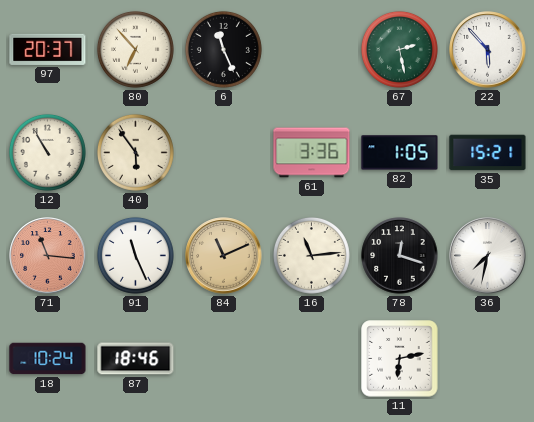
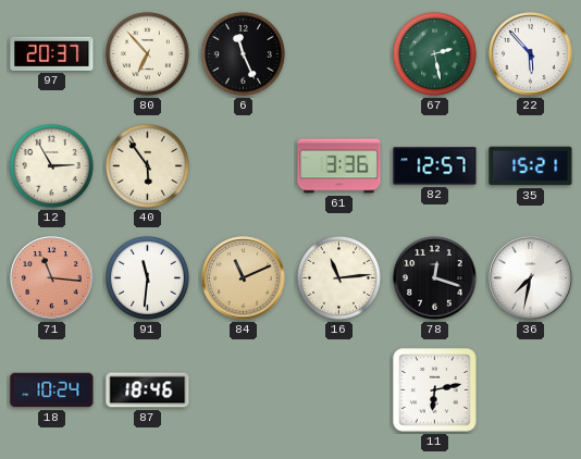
12: 10:55 -> 2:55 (51, 165)
82: 1:05 -> 12:57 (435, 166)
91: 11:26 -> 11:31 (147, 277)
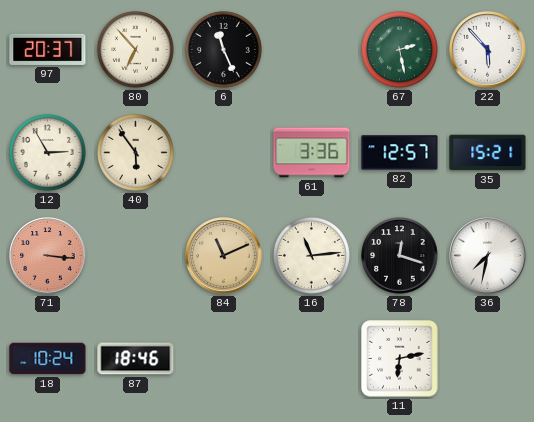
71: 11:16 -> 3:16 (48, 256)
91: 11:31 -> none (147, 277)
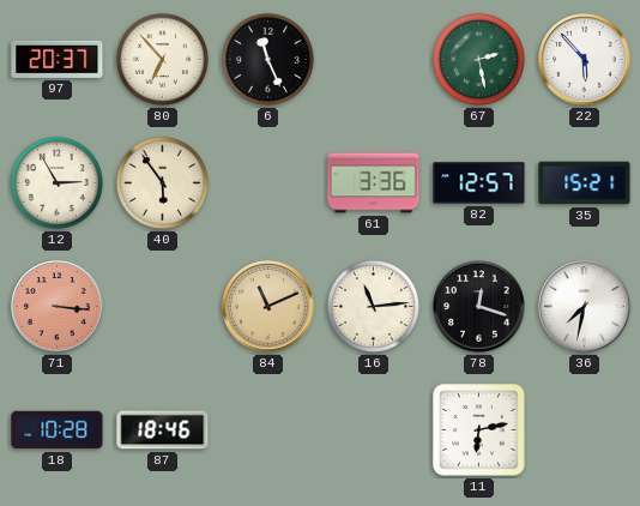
18: 10:24 -> 10:28 (58, 430)
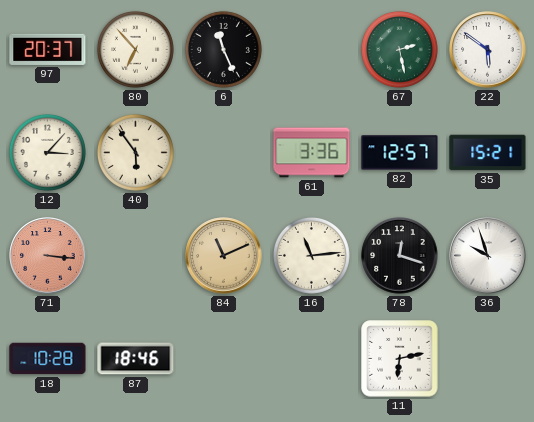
22: 5:53 -> 5:51 (488, 50)
12: 2:55 -> 3:07 (47, 152)
36: 7:32 -> 9:57 (488, 256)
